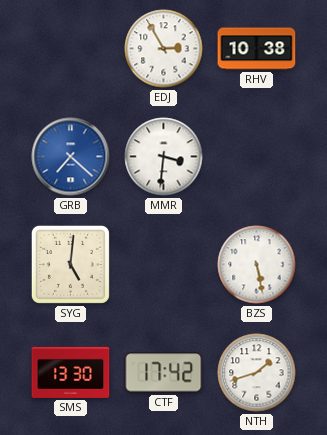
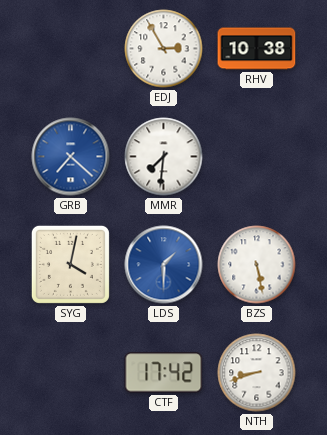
MMR: 3:31 -> 7:31 (164, 157)
SYG: 5:01 -> 4:02 (70, 264)
LDS: none -> 1:30 (164, 265)
SMS: 13:30 -> none (71, 372)
NTH: 1:42 -> 8:42 (257, 373)
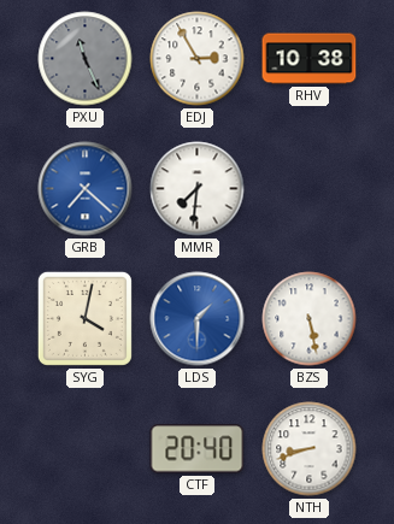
PXU: none -> 11:26 (86, 59)
CTF: 17:42 -> 20:40 (198, 449)
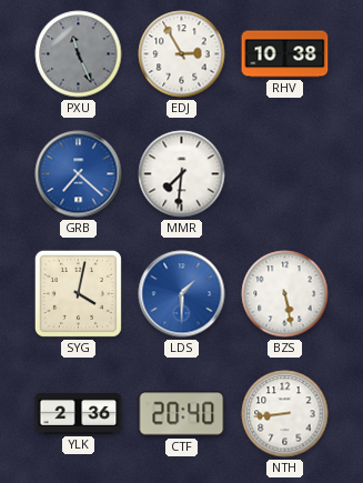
YLK: none -> 2:36 (79, 413)
NTH: 8:42 -> 8:44 (285, 414)
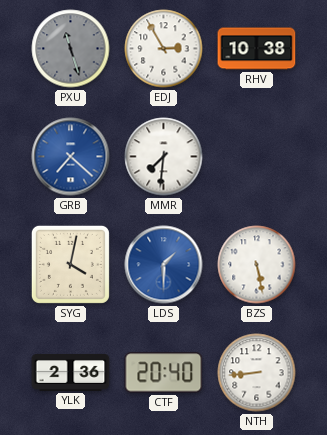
PXU: 11:26 -> 11:27 (71, 49)
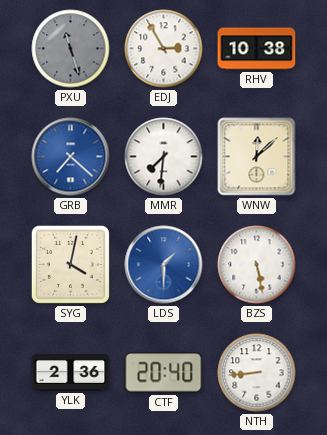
WNW: none -> 12:08 (257, 157)
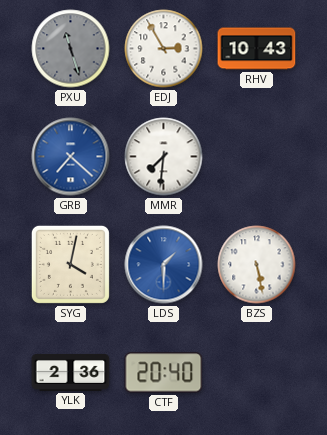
RHV: 10:38 -> 10:43 (257, 49)
WNW: 12:08 -> none (257, 157)
NTH: 8:44 -> none (257, 373)
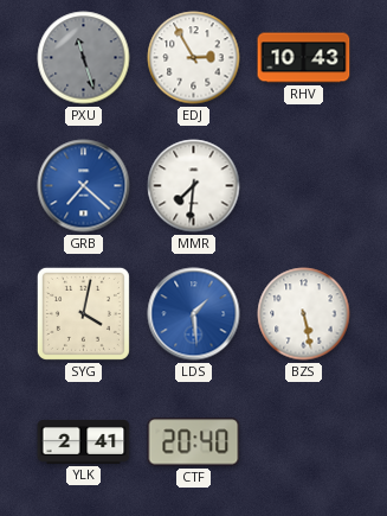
LDS: 1:30 -> 1:29 (194, 314)
YLK: 2:36 -> 2:41 (84, 441)
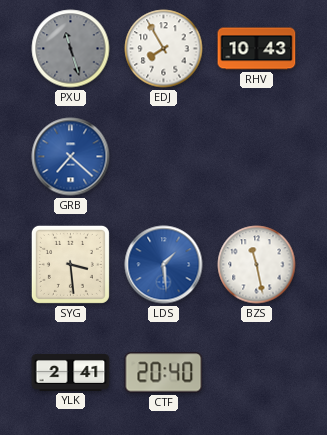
EDJ: 2:55 -> 7:55 (164, 49)
MMR: 7:31 -> none (194, 186)
SYG: 4:02 -> 3:29 (70, 264)
BZS: 5:28 -> 11:28 (257, 265)
